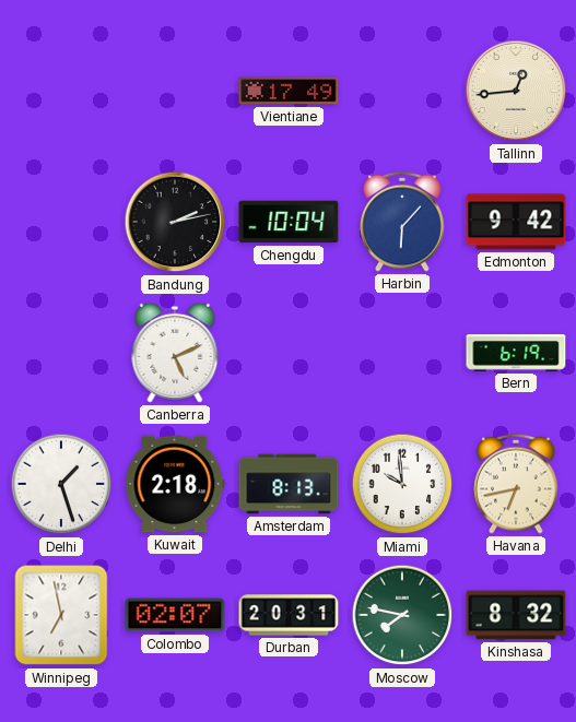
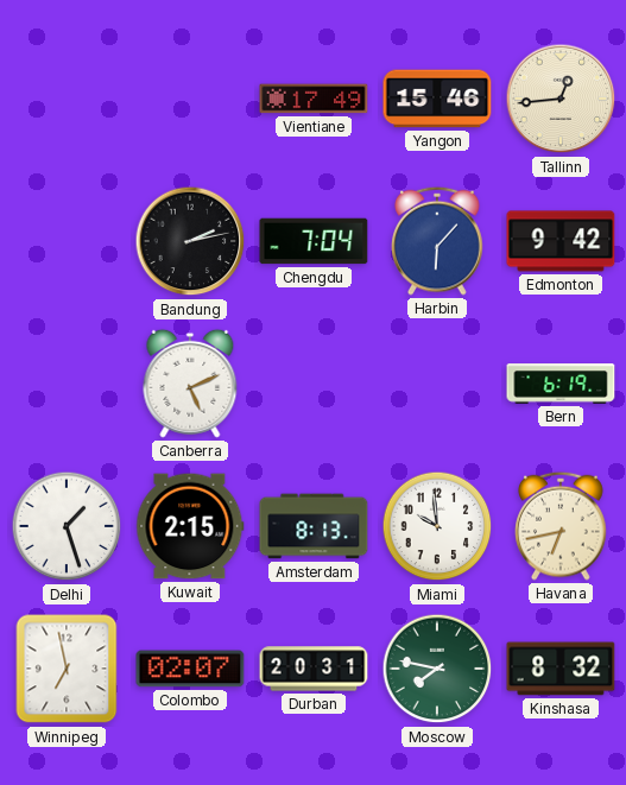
Yangon: none -> 15:46 (437, 99)
Chengdu: 10:04 -> 7:04 (314, 241)
Kuwait: 2:18 -> 2:15 (190, 526)
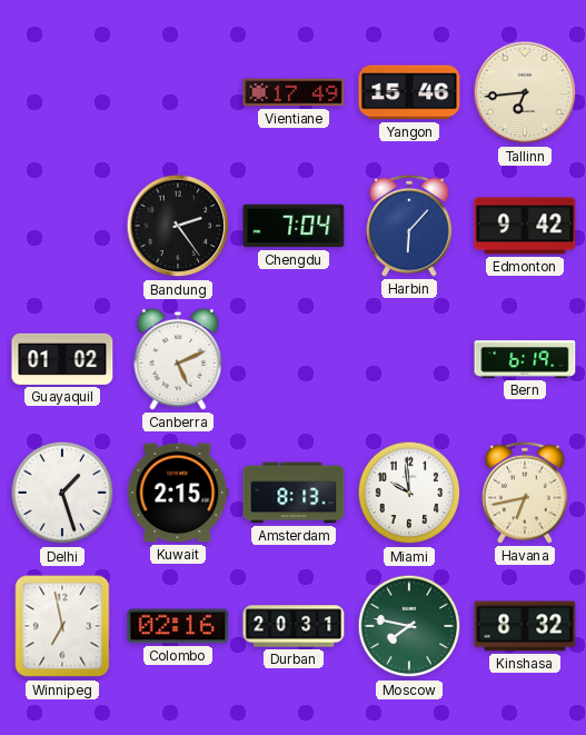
Tallinn: 12:44 -> 6:44 (525, 92)
Bandung: 2:13 -> 2:24 (178, 226)
Guayaquil: none -> 01:02 (62, 359)
Colombo: 02:07 -> 02:16 (178, 626)
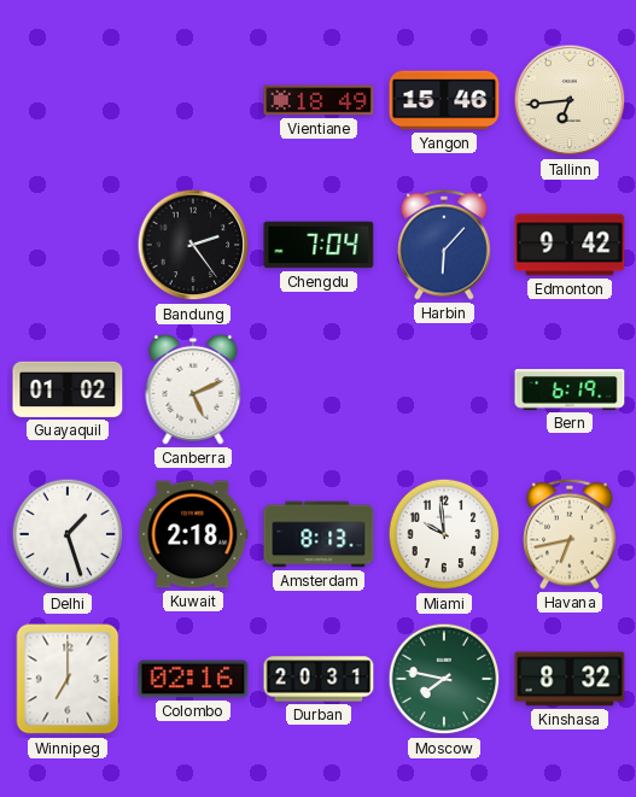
Vientiane: 17:49 -> 18:49 (319, 100)
Kuwait: 2:15 -> 2:18 (193, 534)
Winnipeg: 6:58 -> 7:00 (68, 679)
